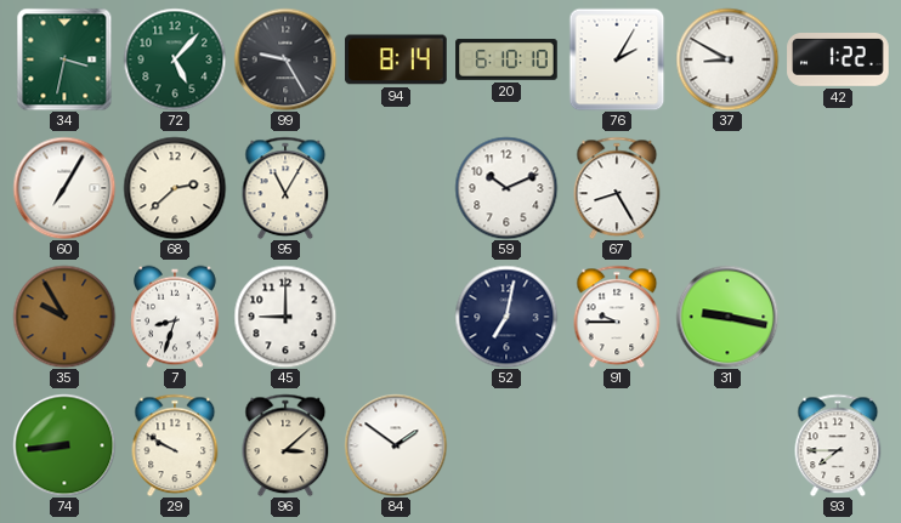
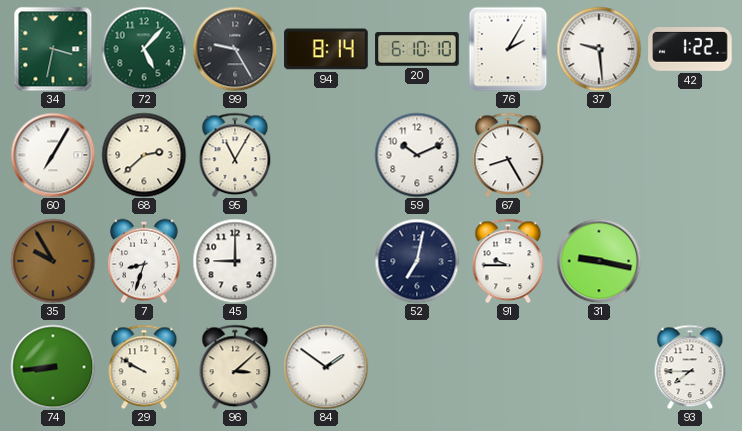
37: 8:50 -> 9:29 (599, 49)
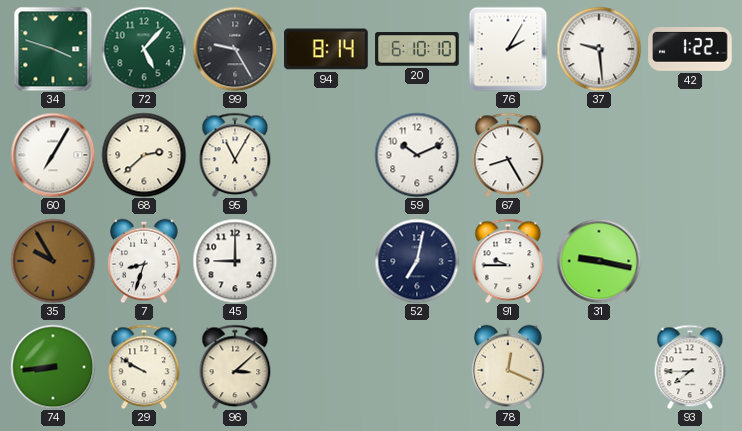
34: 3:32 -> 3:48 (53, 49)
84: 1:51 -> none (326, 367)
78: none -> 12:19 (508, 367)
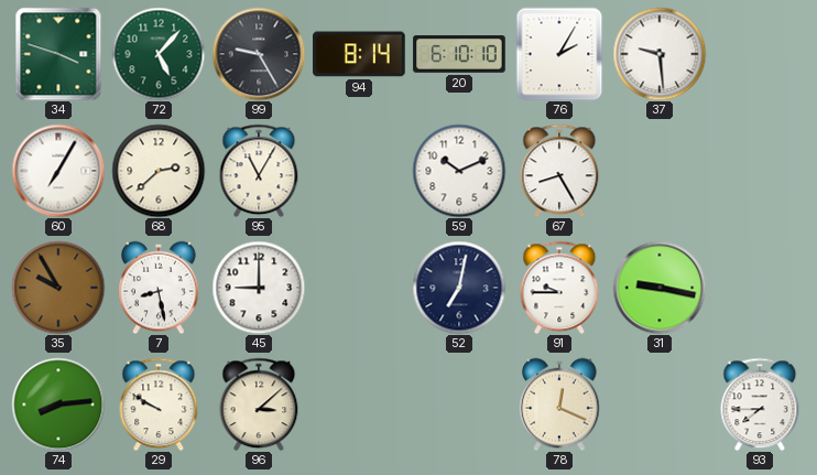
42: 1:22 -> none (690, 50)
7: 8:33 -> 8:28 (159, 288)
74: 8:44 -> 8:14 (58, 404)
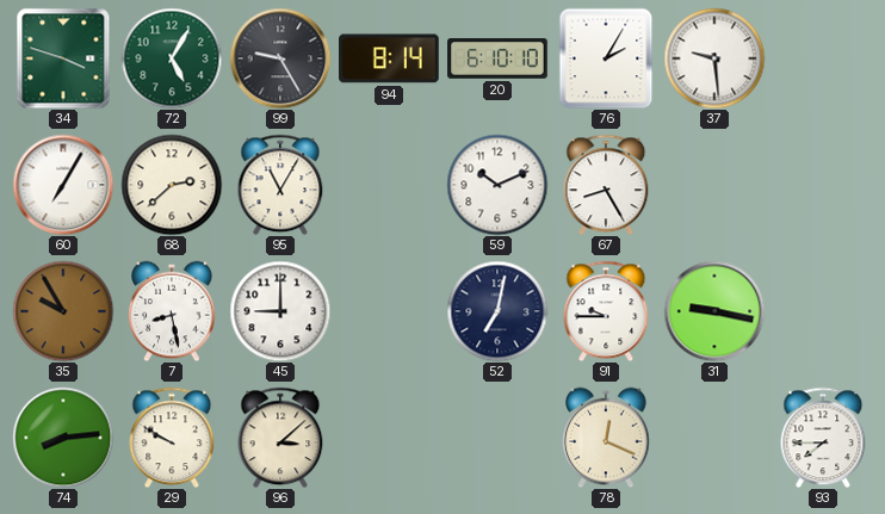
72: 5:07 -> 5:05 (172, 58)
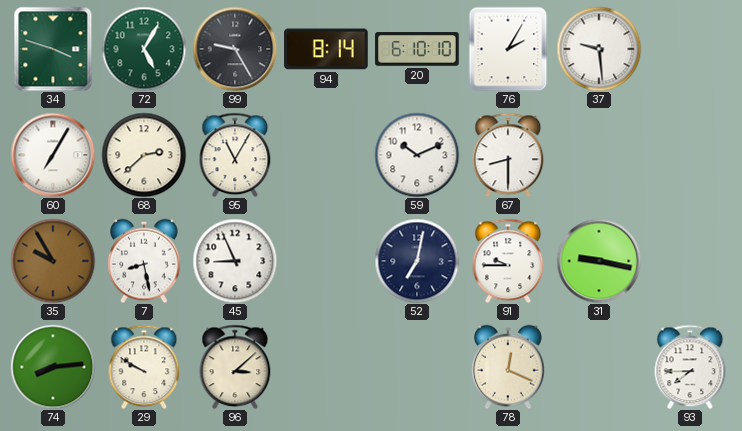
67: 8:25 -> 8:30 (508, 155)
45: 9:00 -> 8:56 (235, 261)
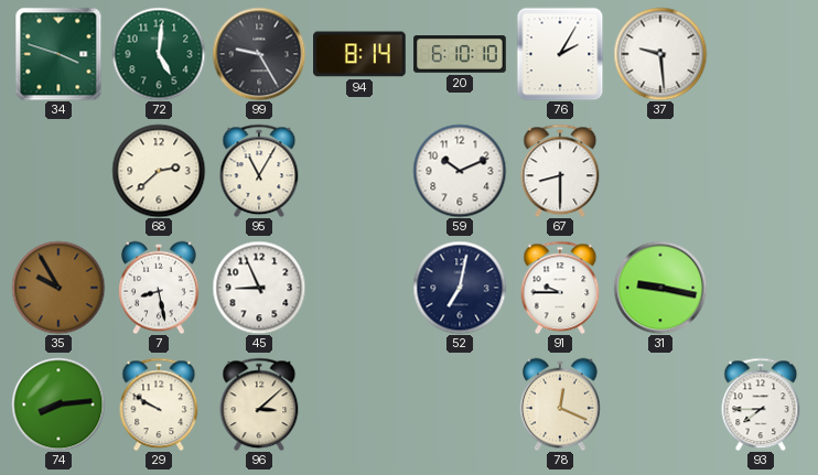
72: 5:05 -> 5:01 (159, 54)
60: 7:05 -> none (53, 155)
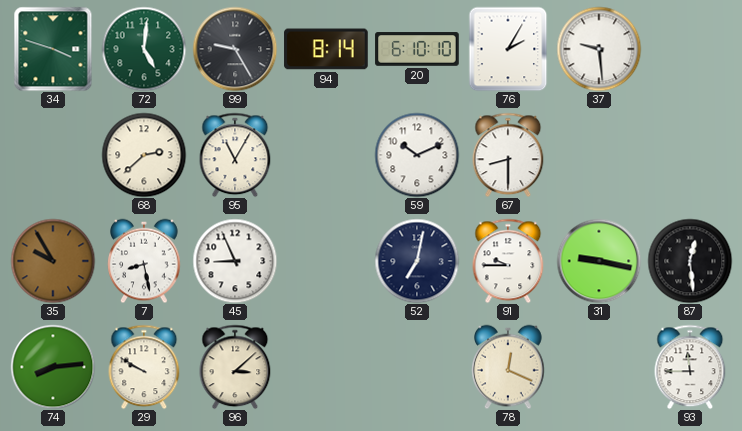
87: none -> 12:29 (690, 261)
93: 7:45 -> 11:45 (690, 367)
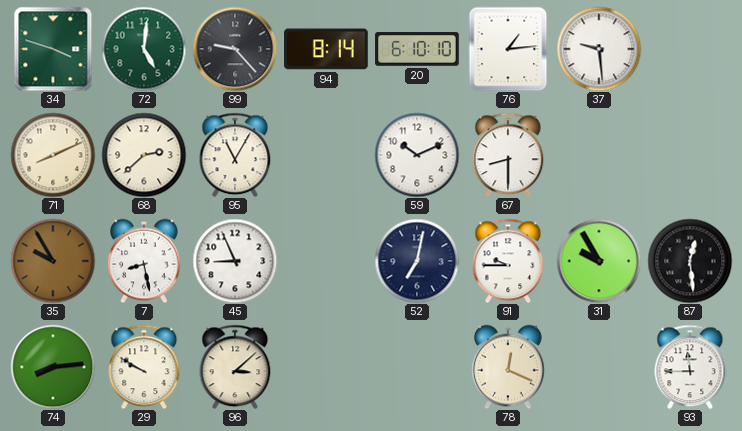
99: 9:25 -> 9:23 (235, 49)
76: 2:05 -> 1:14 (508, 49)
71: none -> 8:11 (53, 155)
31: 9:17 -> 9:55 (599, 261)
